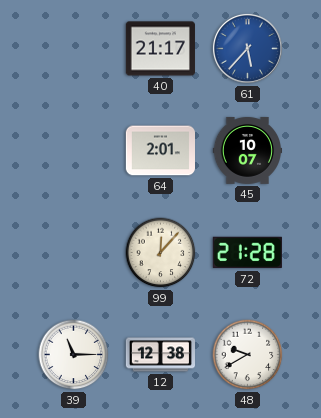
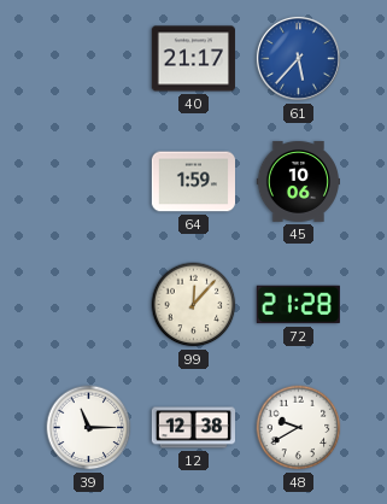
64: 2:01 -> 1:59 (193, 182)
45: 10:07 -> 10:06 (298, 181)
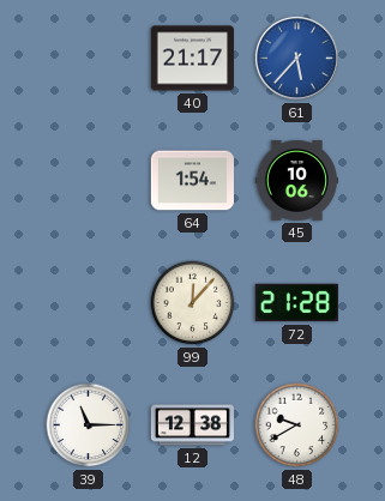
64: 1:59 -> 1:54 (192, 181)
